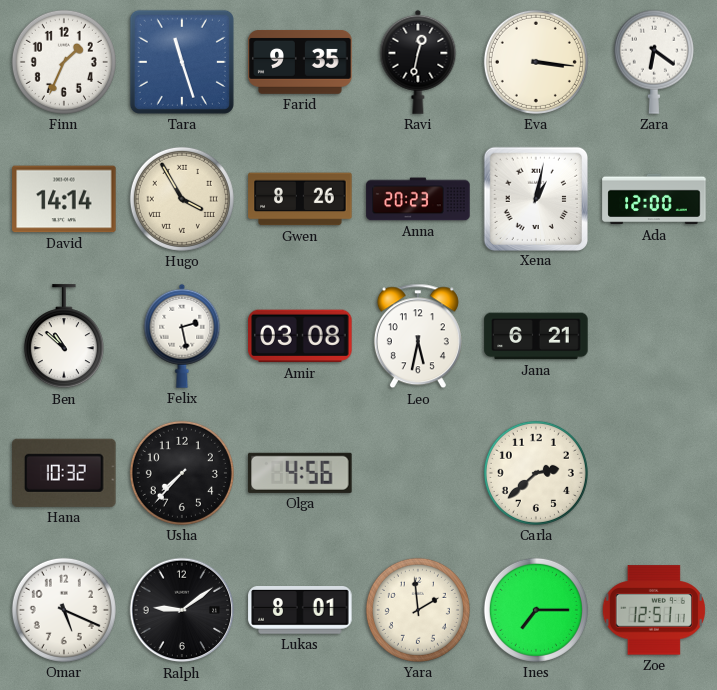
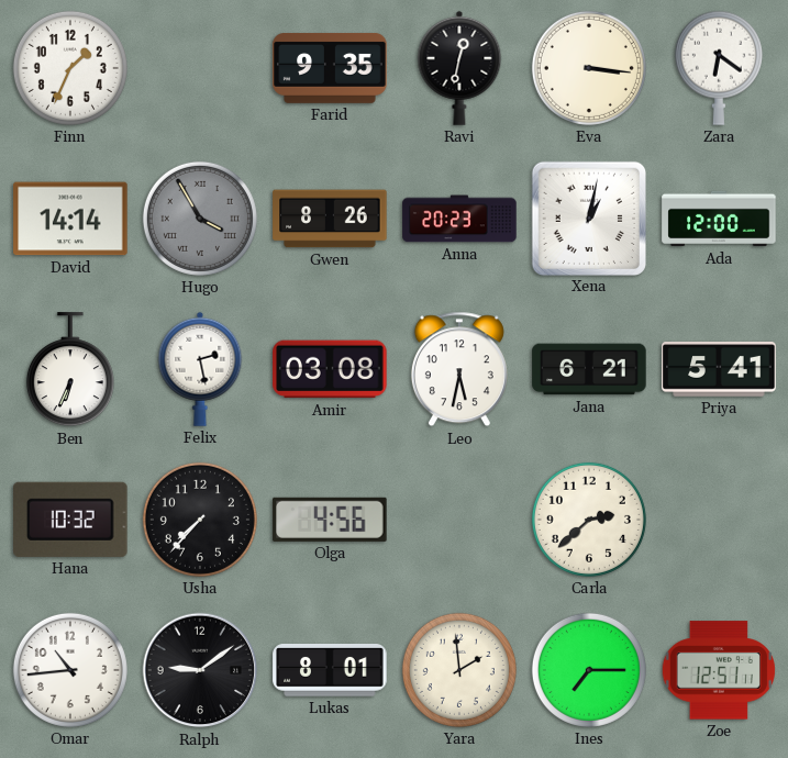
Tara: 11:27 -> none (182, 62)
Hugo dial: cream -> grey (200, 219)
Ben: 10:52 -> 6:34 (70, 370)
Priya: none -> 5:41 (719, 370)
Omar: 5:19 -> 10:44 (70, 670)
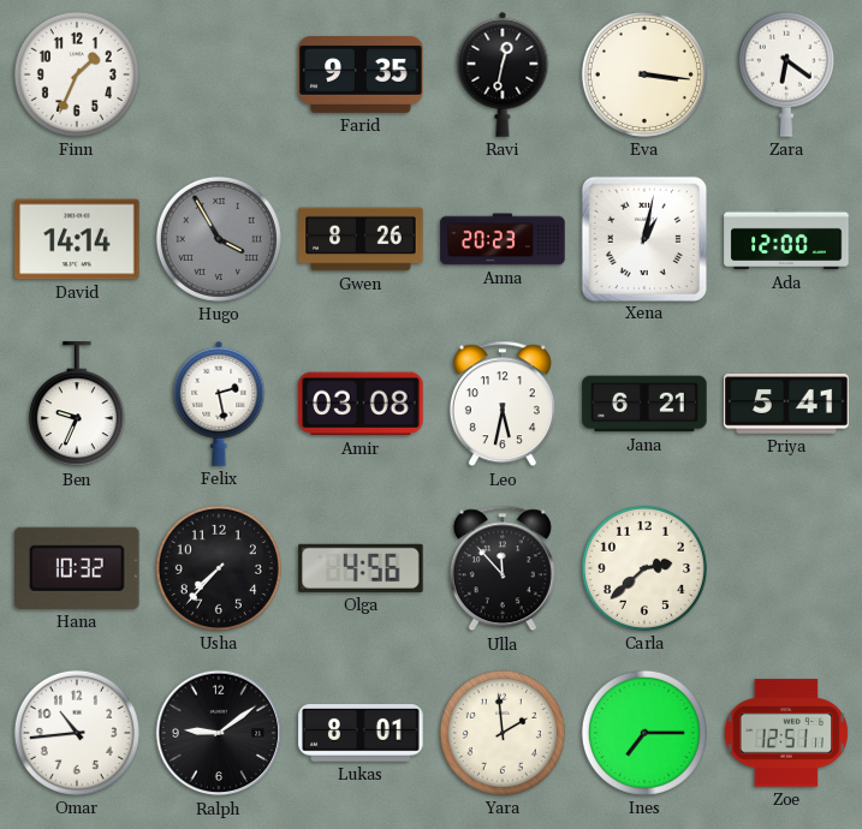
Ben: 6:34 -> 9:34 (77, 405)
Ulla: none -> 11:53 (503, 568)
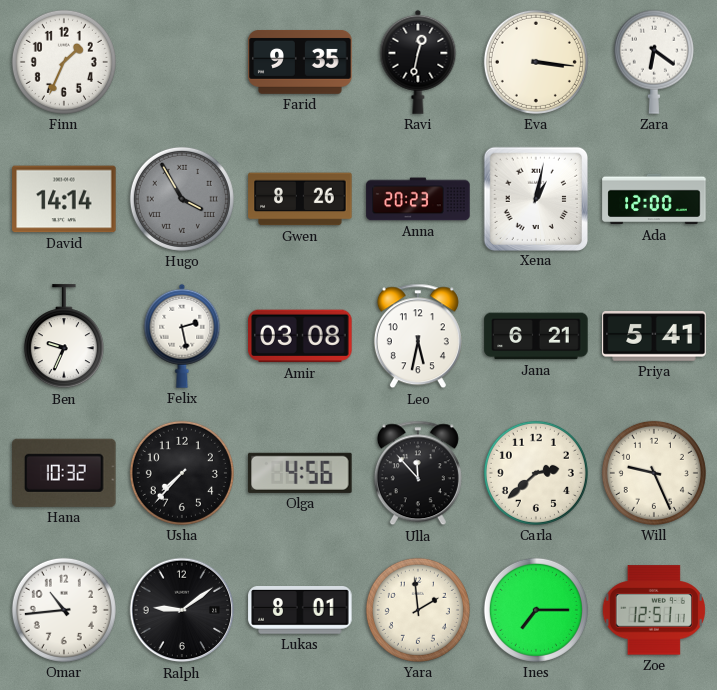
Will: none -> 9:26 (654, 473)
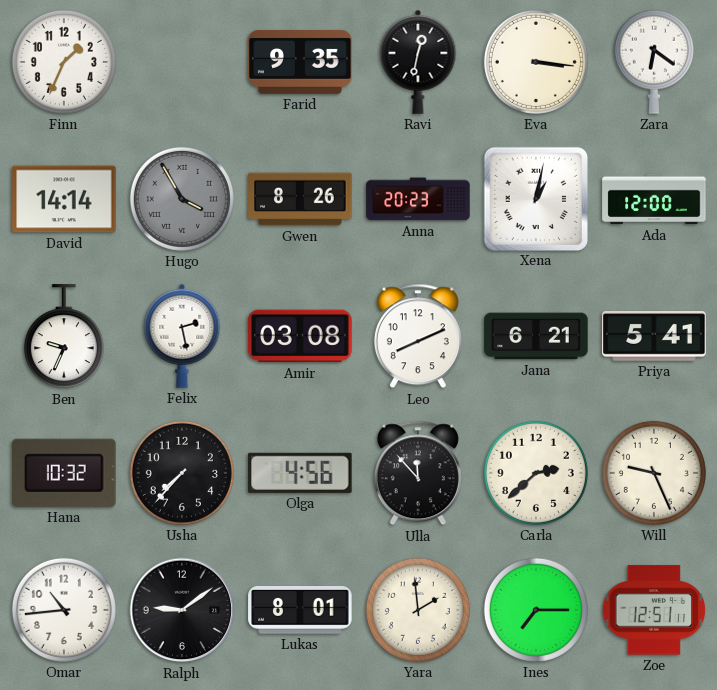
Leo: 5:32 -> 8:11 (418, 336)
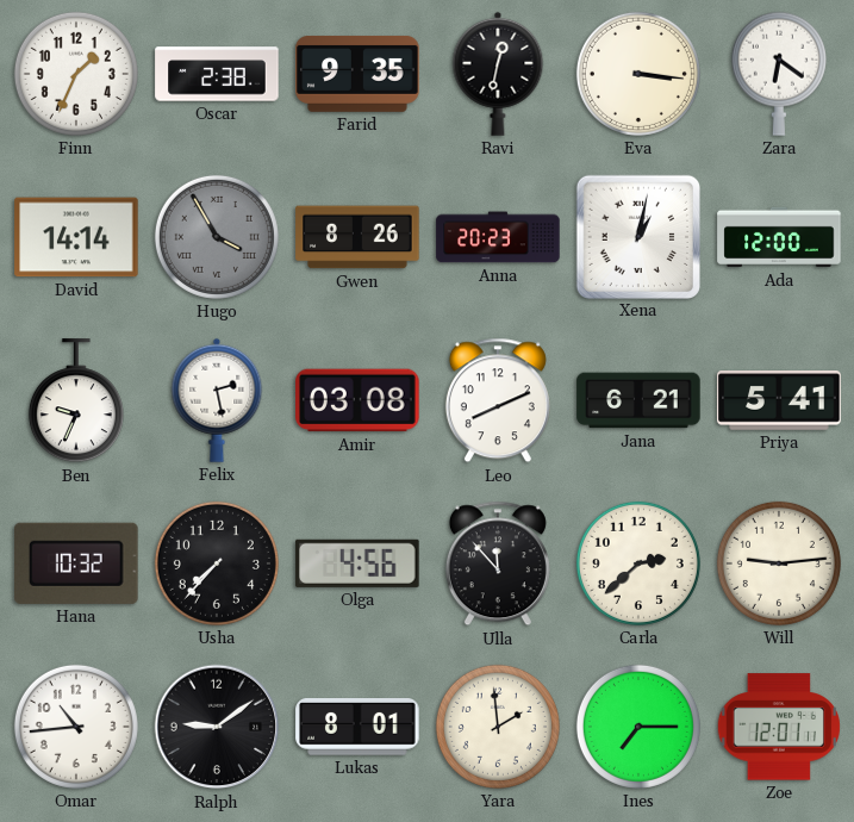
Oscar: none -> 2:38 (217, 74)
Will: 9:26 -> 9:14 (779, 563)
Zoe: 12:51 -> 12:01 (779, 727)
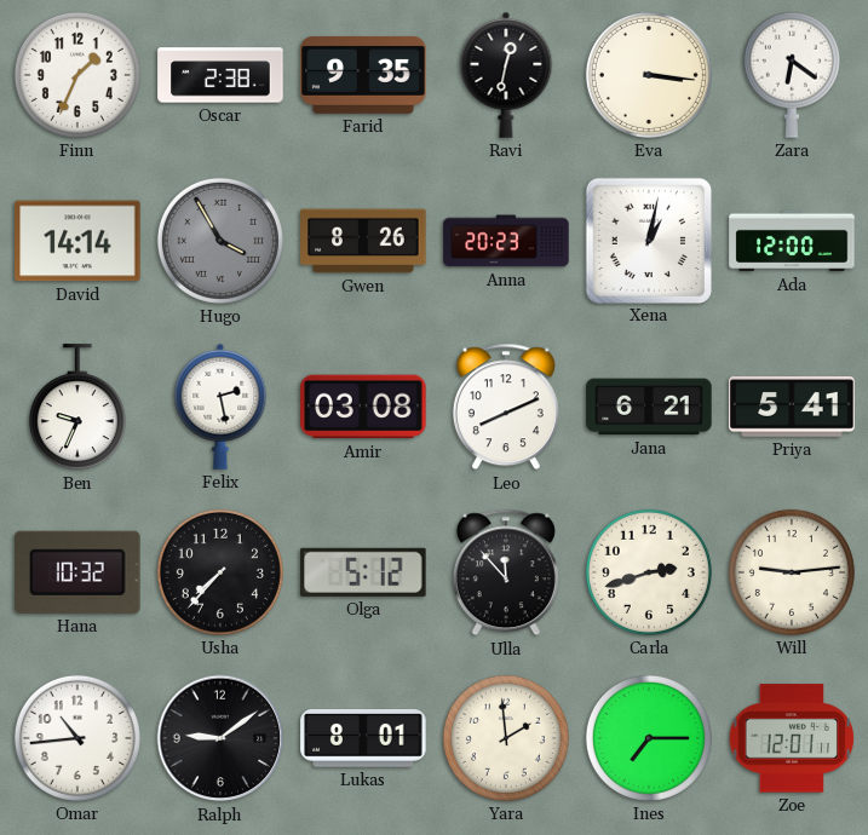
Olga: 4:56 -> 5:12 (363, 572)
Carla: 2:38 -> 2:42 (649, 572)
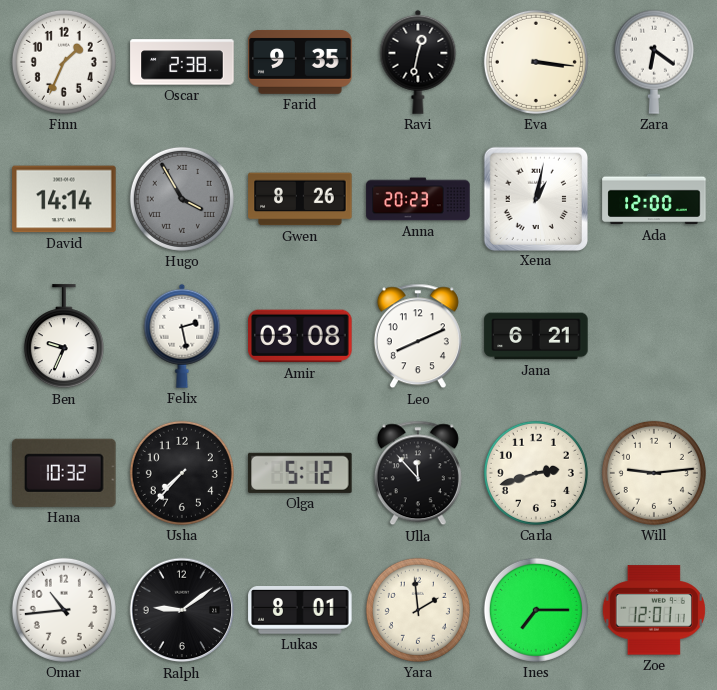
Priya: 5:41 -> none (792, 408)
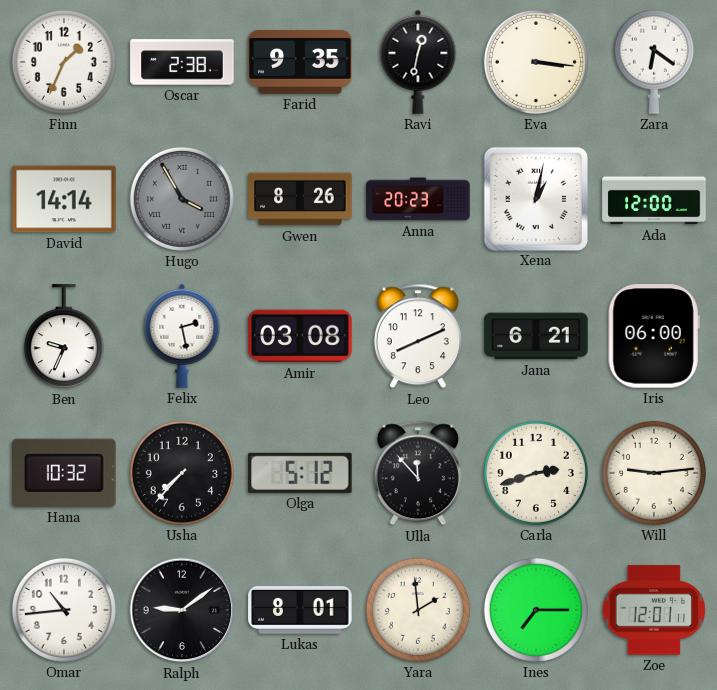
Iris: none -> 06:00 (654, 336)
